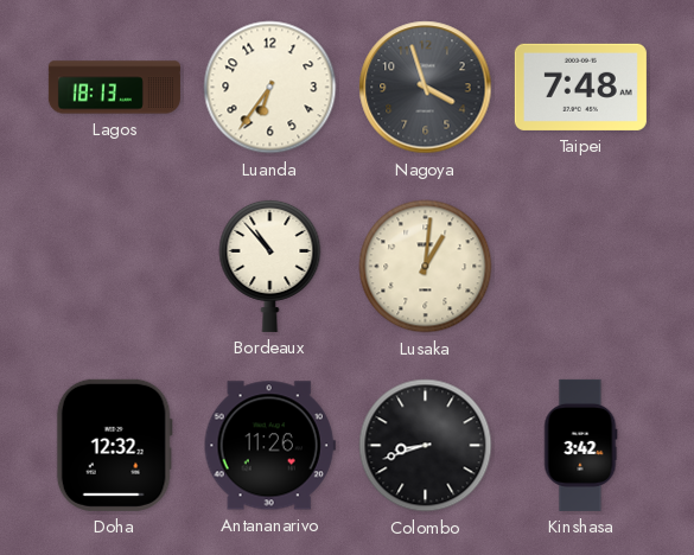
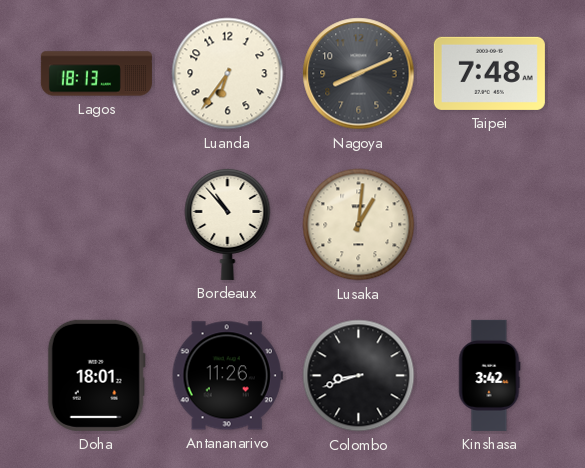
Nagoya: 3:57 -> 8:11 (359, 74)
Doha: 12:32 -> 18:01 (96, 375)
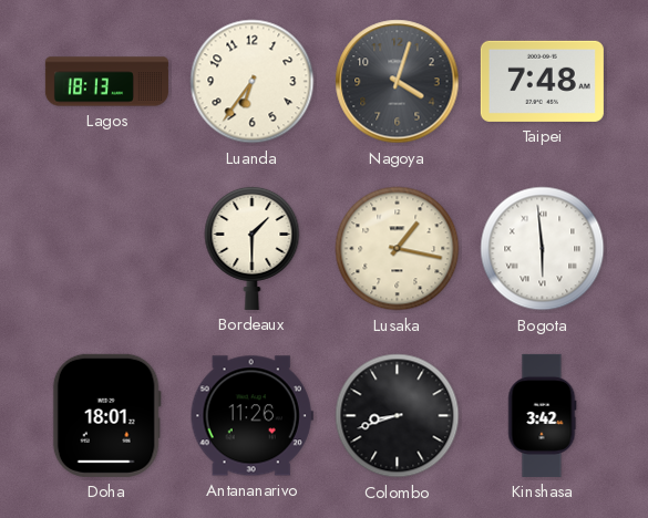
Nagoya: 8:11 -> 4:03 (398, 82)
Bordeaux: 10:53 -> 1:30 (253, 248)
Lusaka: 1:01 -> 1:17 (398, 249)
Bogota: none -> 5:59 (543, 249)
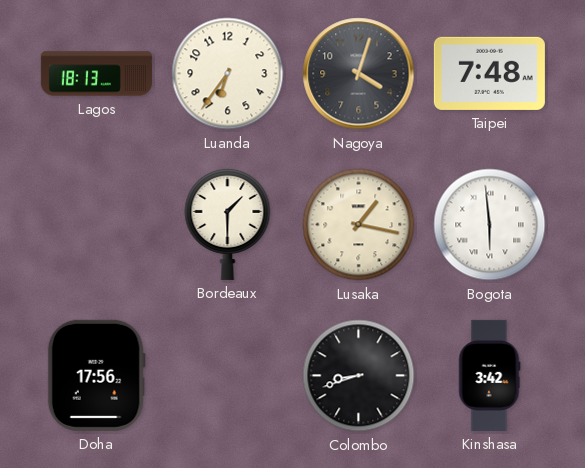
Doha: 18:01 -> 17:56 (96, 375)
Antananarivo: 11:26 -> none (251, 416)
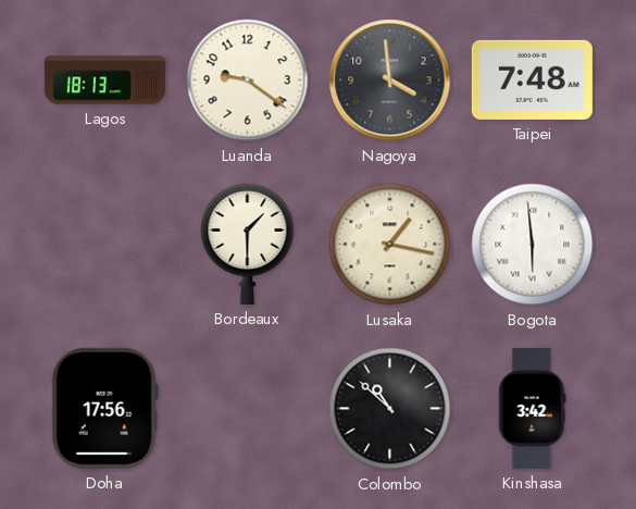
Luanda: 6:36 -> 9:21 (248, 80)
Nagoya: 4:03 -> 3:59 (390, 80)
Colombo: 8:42 -> 10:52 (390, 409)
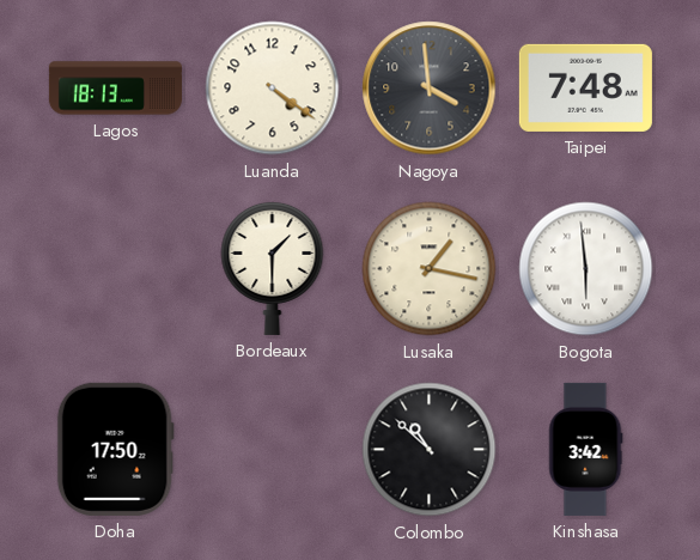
Luanda: 9:21 -> 4:21 (273, 89)
Doha: 17:56 -> 17:50 (115, 449)
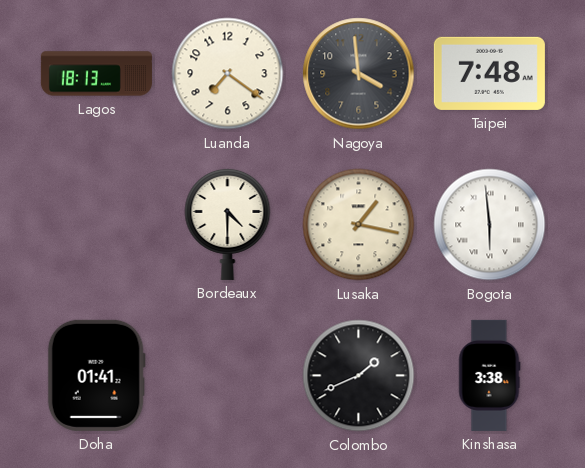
Luanda: 4:21 -> 7:21 (228, 74)
Bordeaux: 1:30 -> 4:30 (228, 224)
Doha: 17:50 -> 01:41 (96, 375)
Colombo: 10:52 -> 1:41 (359, 376)
Kinshasa: 3:42 -> 3:38 (489, 375)
